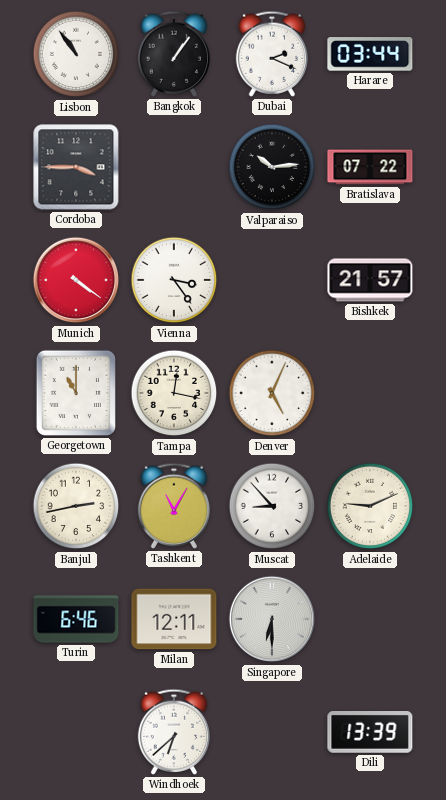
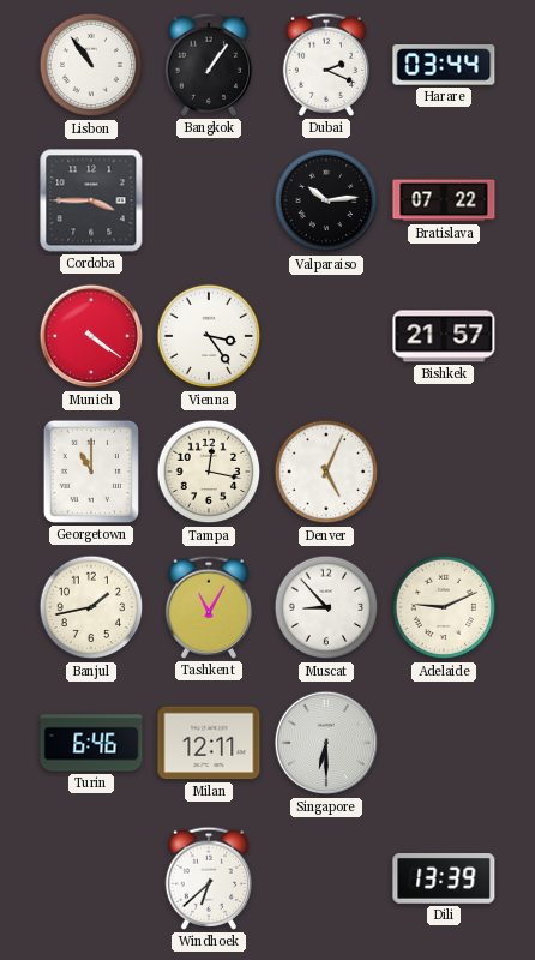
Banjul: 2:43 -> 1:43 (91, 607)
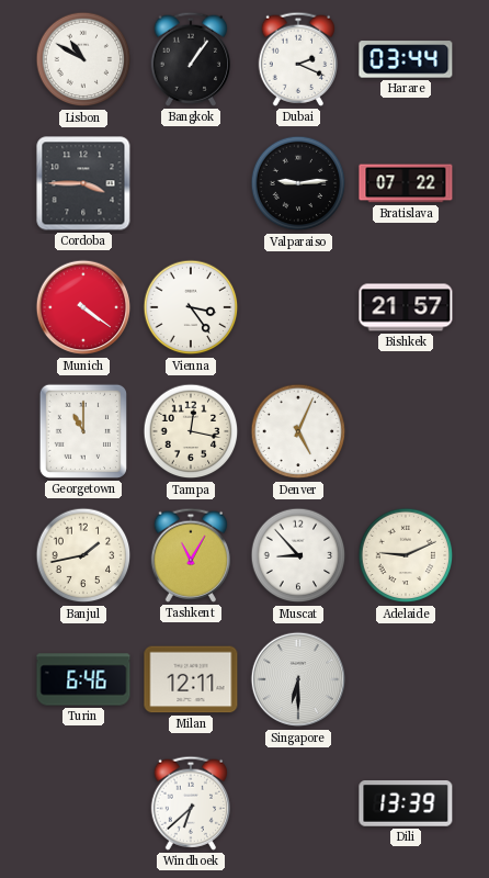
Lisbon: 10:54 -> 10:50 (83, 59)
Valparaiso: 10:14 -> 9:14 (298, 183)
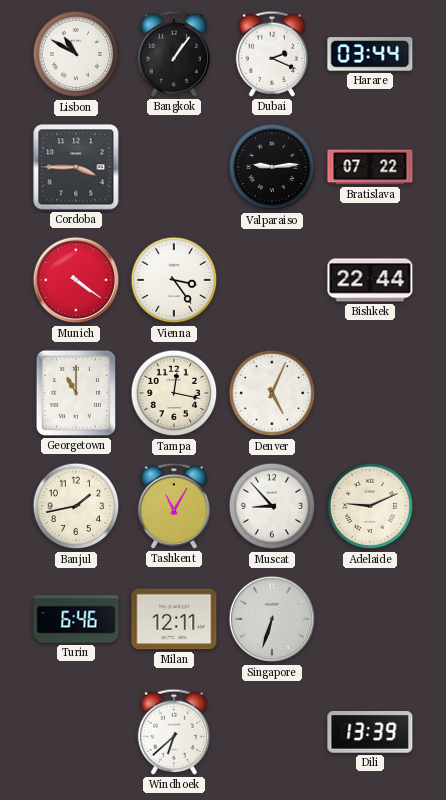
Bishkek: 21:57 -> 22:44 (370, 280)
Singapore: 6:30 -> 6:33 (272, 619)
